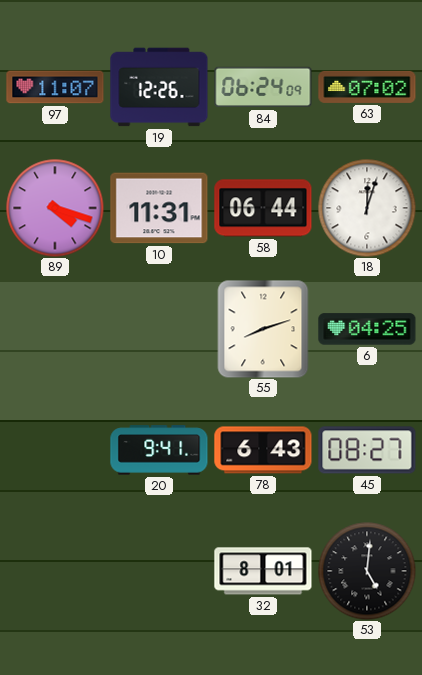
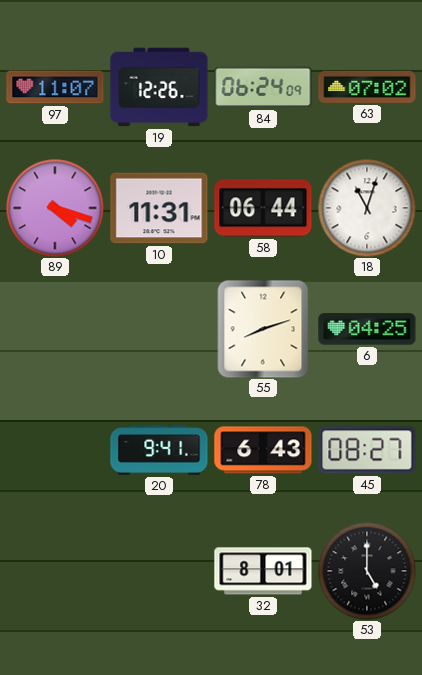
18: 12:03 -> 11:03 (367, 208)
53: 5:01 -> 5:00 (367, 571)
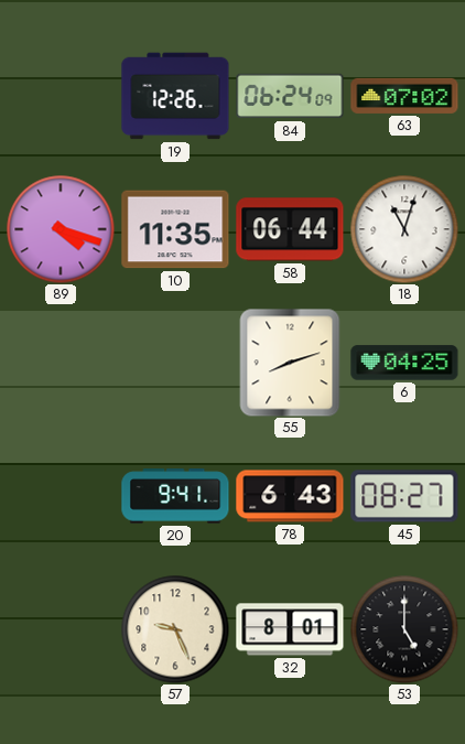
97: 11:07 -> none (55, 87)
10: 11:31 -> 11:35 (175, 229)
57: none -> 9:26 (175, 629)
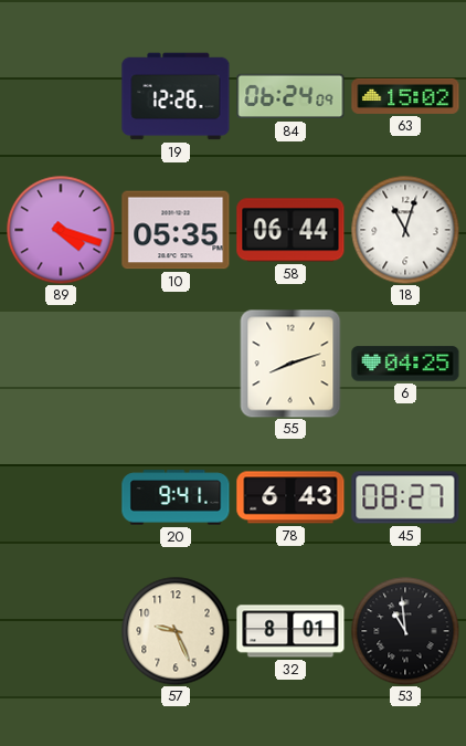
63: 07:02 -> 15:02 (405, 96)
10: 11:35 -> 05:35 (176, 230)
53: 5:00 -> 10:59 (405, 631)
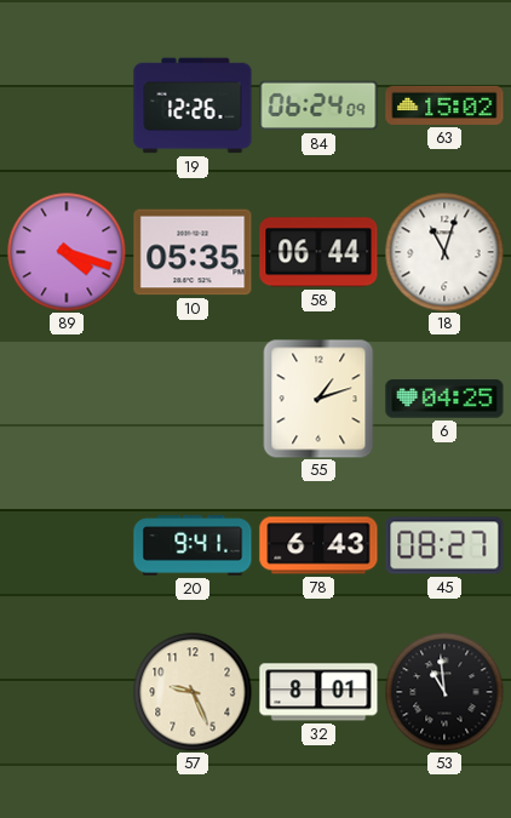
55: 8:12 -> 1:12 (318, 399)
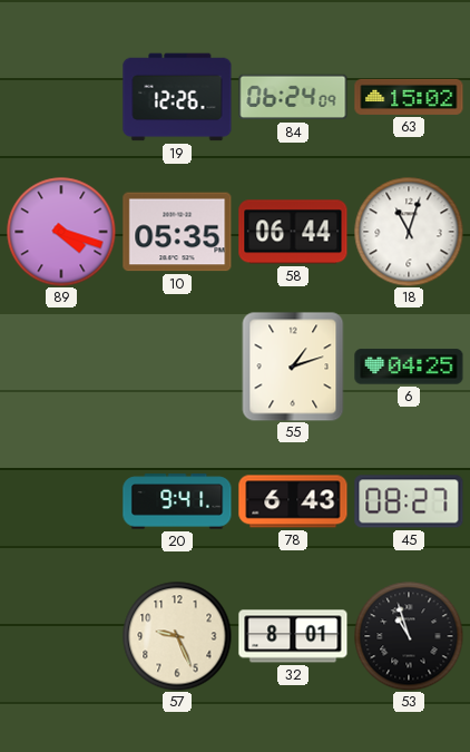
53: 10:59 -> 10:57 (409, 636)
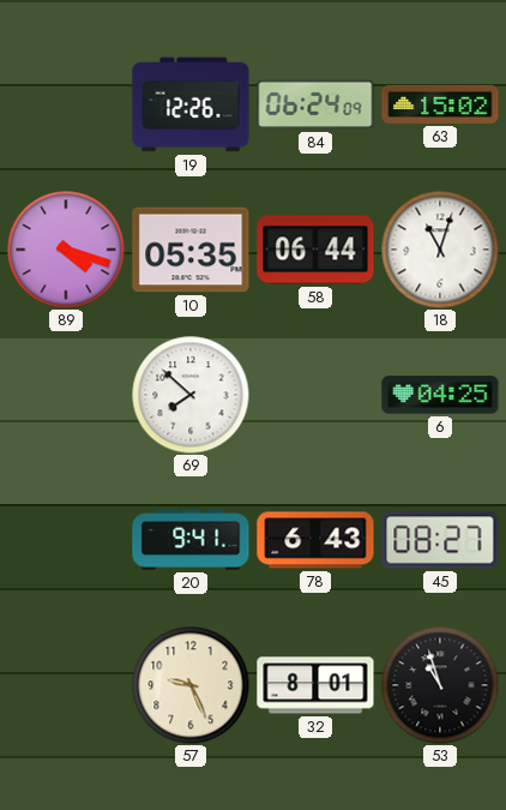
69: none -> 7:52 (191, 395)
55: 1:12 -> none (293, 367)
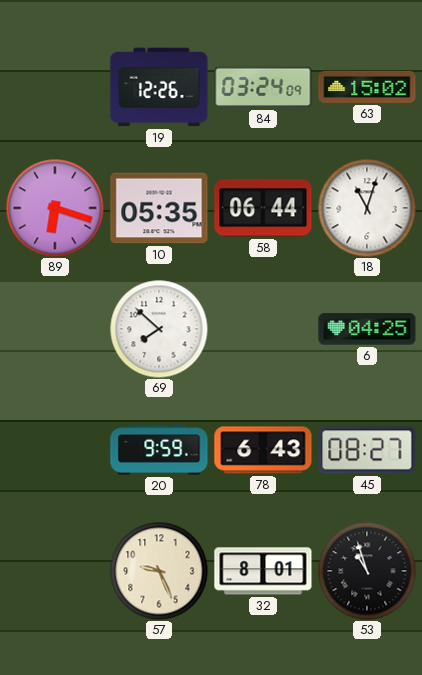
84: 06:24 -> 03:24 (263, 87)
89: 4:18 -> 6:18 (55, 208)
20: 9:41 -> 9:59 (159, 450)
